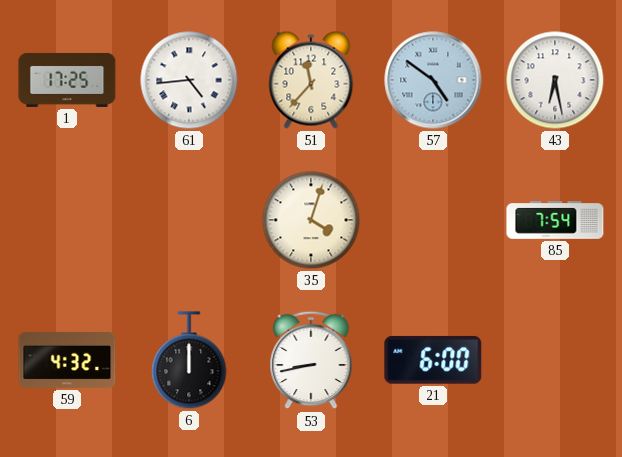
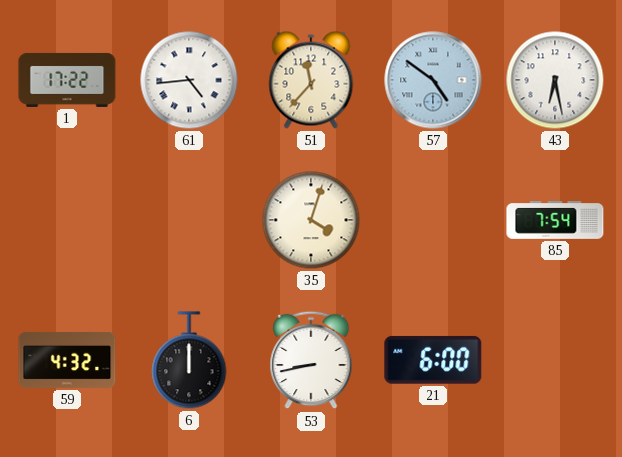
1: 17:25 -> 17:22 (67, 80)
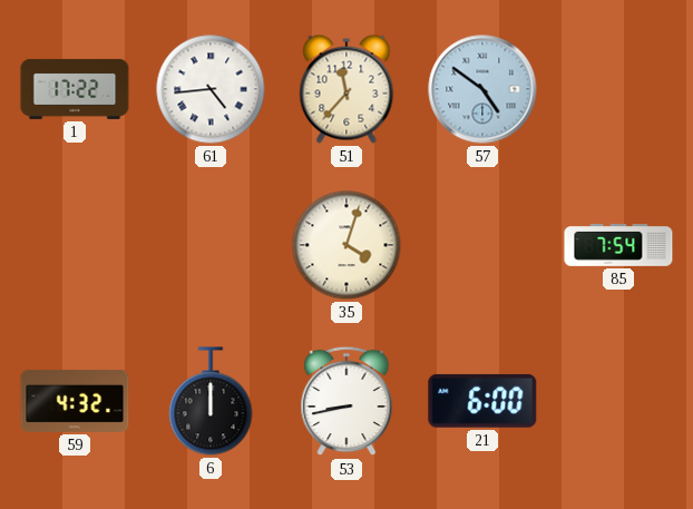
43: 6:28 -> none (555, 80)
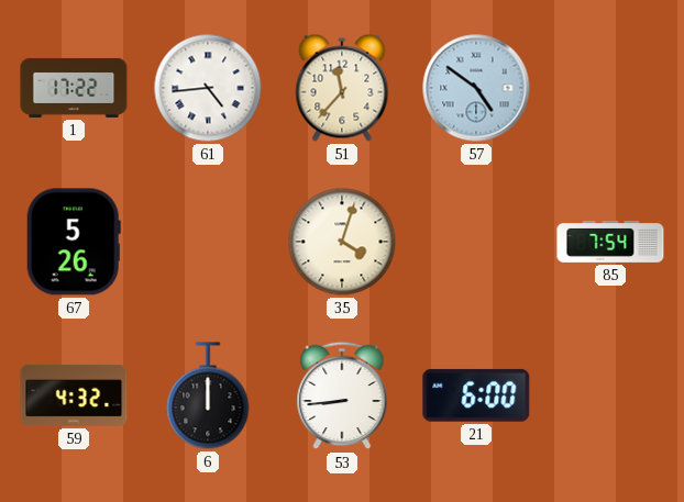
67: none -> 5:26 (74, 242)
53: 8:43 -> 8:44 (342, 395)
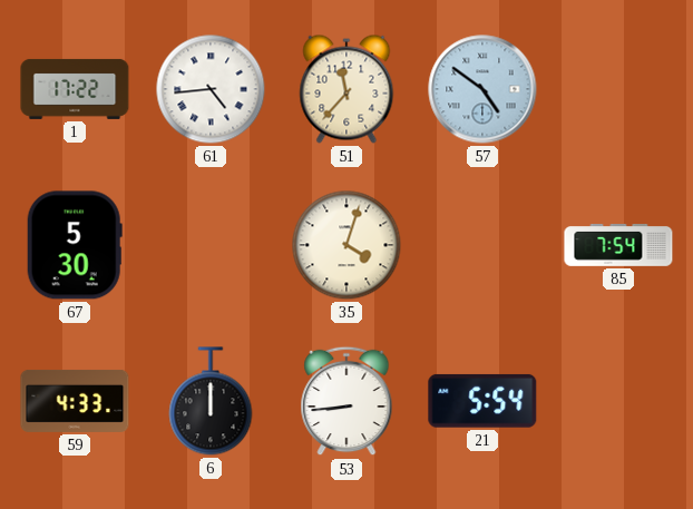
67: 5:26 -> 5:30 (75, 245)
59: 4:32 -> 4:33 (75, 401)
21: 6:00 -> 5:54 (482, 401)
